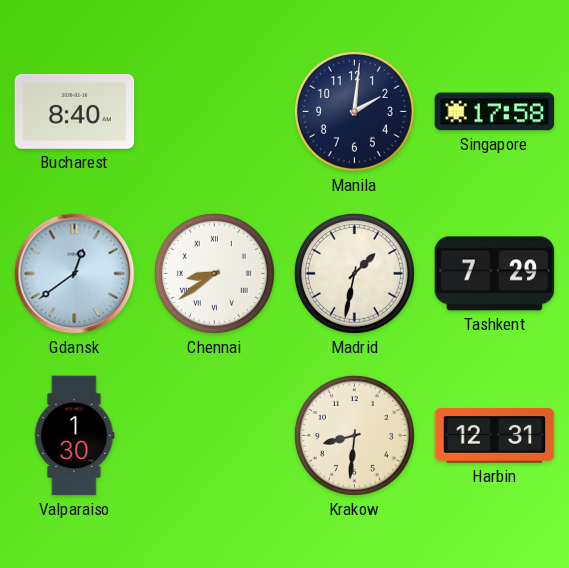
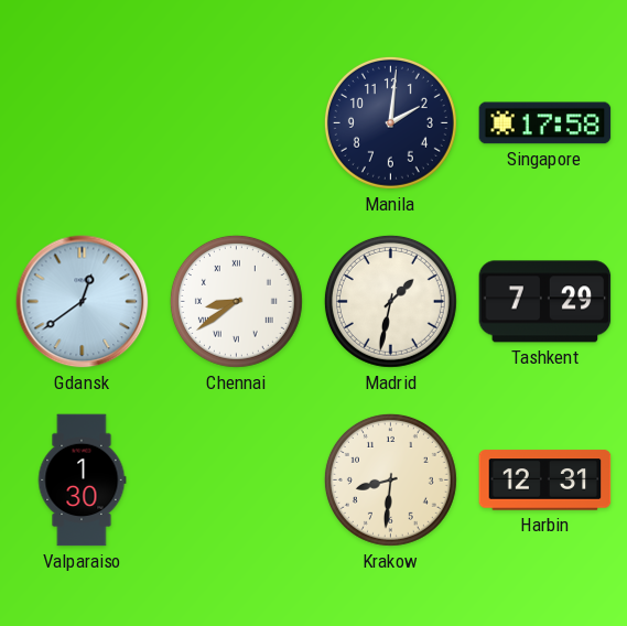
Bucharest: 8:40 -> none (75, 111)
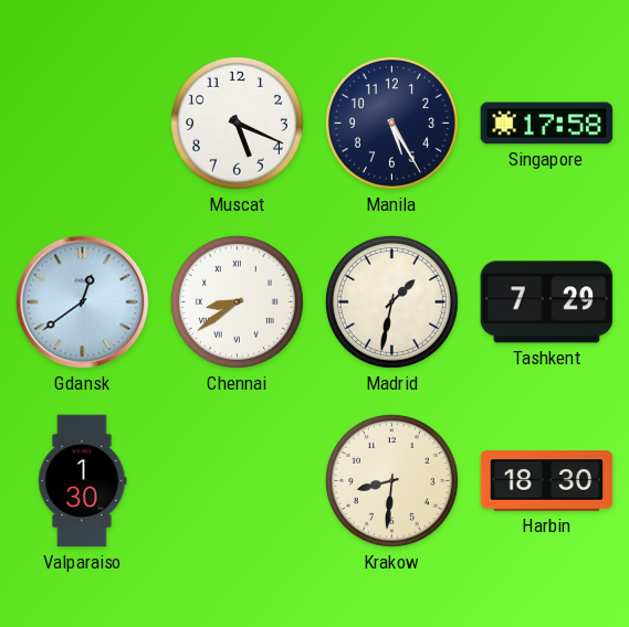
Muscat: none -> 5:19 (237, 123)
Manila: 2:01 -> 5:25 (391, 123)
Harbin: 12:31 -> 18:30 (547, 481)
